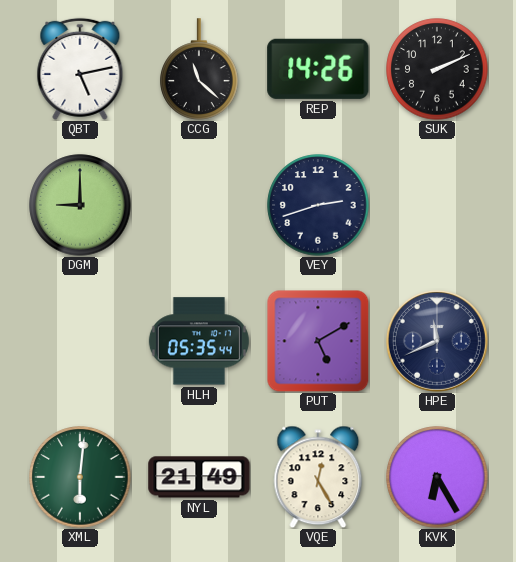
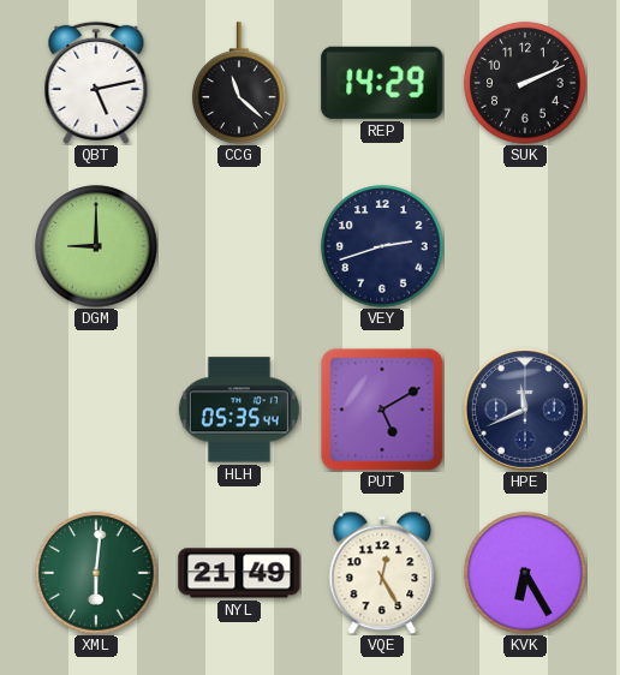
REP: 14:26 -> 14:29 (382, 83)
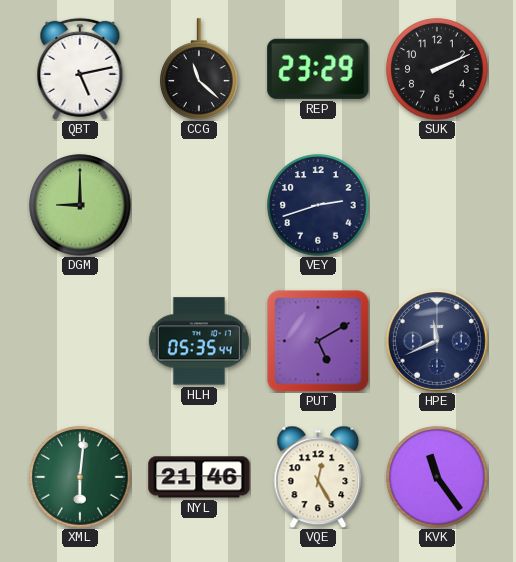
REP: 14:29 -> 23:29 (318, 69)
NYL: 21:49 -> 21:46 (199, 477)
KVK: 6:25 -> 11:24 (437, 477)
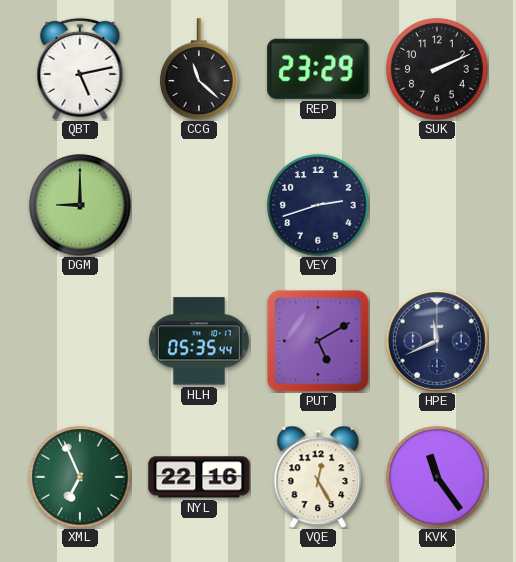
XML: 6:01 -> 6:56 (80, 477)
NYL: 21:46 -> 22:16 (199, 477)
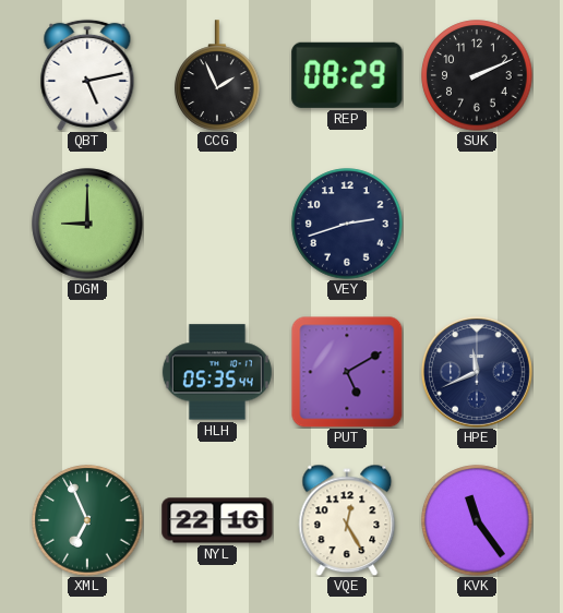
CCG: 11:22 -> 1:56 (217, 75)
REP: 23:29 -> 08:29 (347, 75)
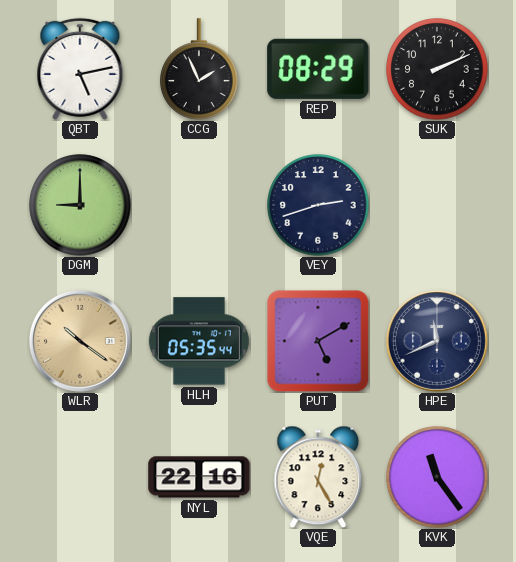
WLR: none -> 10:21 (80, 341)
XML: 6:56 -> none (87, 520)
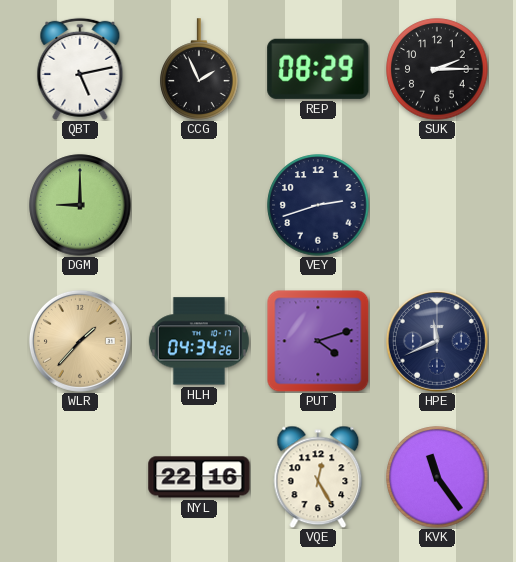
SUK: 2:11 -> 2:15 (437, 69)
WLR: 10:21 -> 1:37 (80, 341)
HLH: 05:35 -> 04:34 (199, 341)
PUT: 5:10 -> 4:12 (318, 341)
